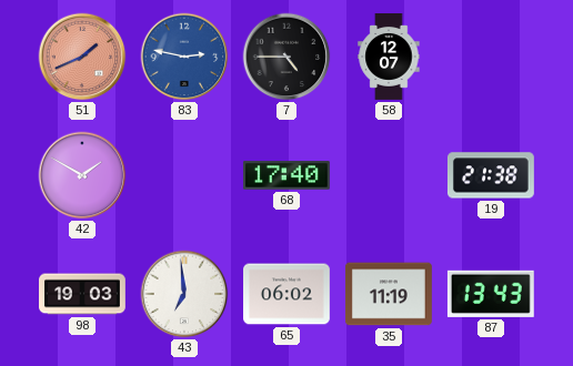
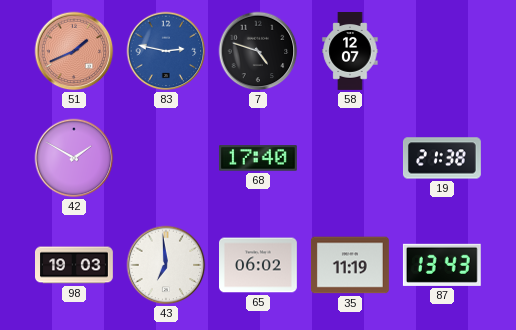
7: 4:45 -> 4:48 (258, 51)
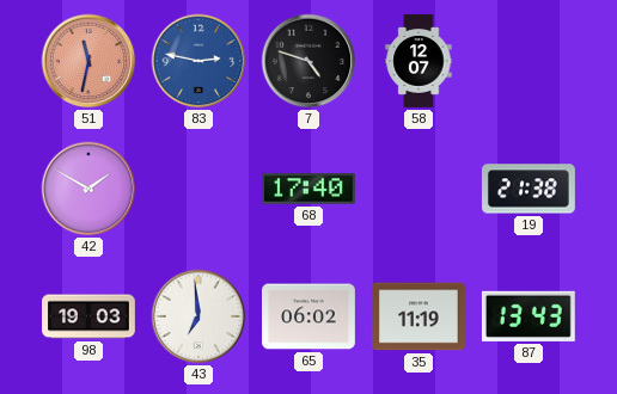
51: 1:41 -> 11:32 (88, 61)
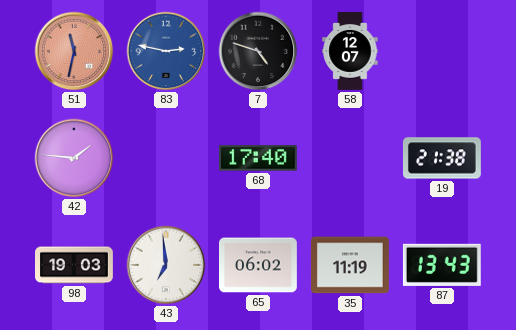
42: 1:50 -> 1:46 (74, 158)
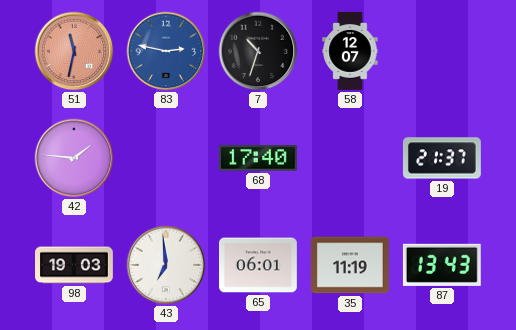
7: 4:48 -> 10:33 (258, 51)
19: 21:38 -> 21:37 (442, 158)
65: 06:02 -> 06:01 (259, 265)
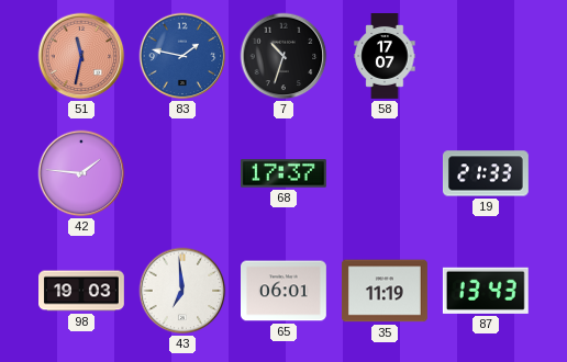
83: 2:47 -> 1:47 (182, 56)
58: 12:07 -> 17:07 (385, 57)
68: 17:40 -> 17:37 (283, 173)
19: 21:37 -> 21:33 (486, 173)
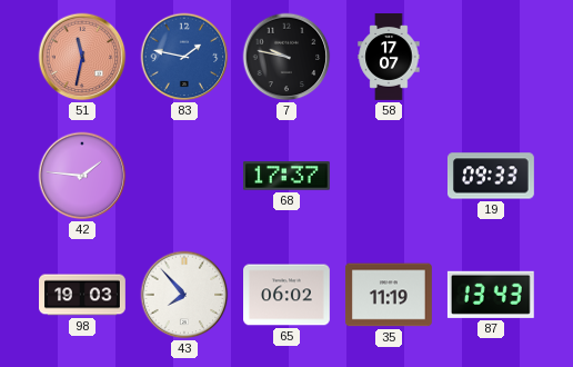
7: 10:33 -> 9:47 (286, 57)
19: 21:33 -> 09:33 (491, 176)
43: 6:59 -> 7:53 (184, 295)
65: 06:01 -> 06:02 (288, 295)
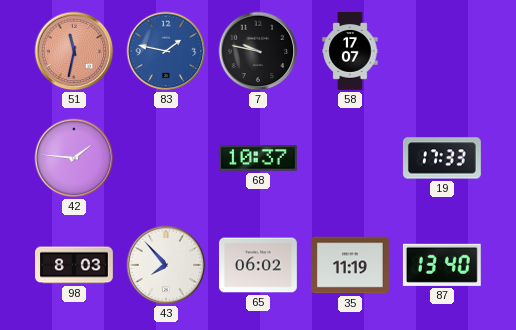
68: 17:37 -> 10:37 (258, 158)
19: 09:33 -> 17:33 (442, 158)
98: 19:03 -> 8:03 (75, 265)
87: 13:43 -> 13:40 (442, 265)
